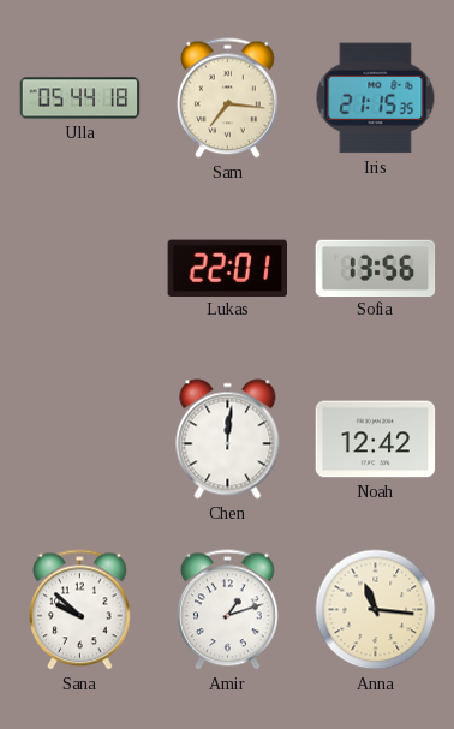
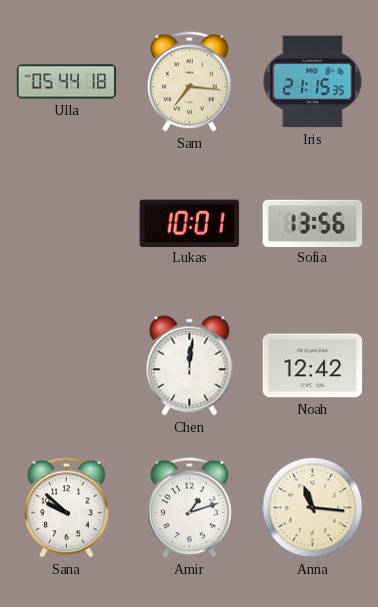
Lukas: 22:01 -> 10:01 (190, 223)
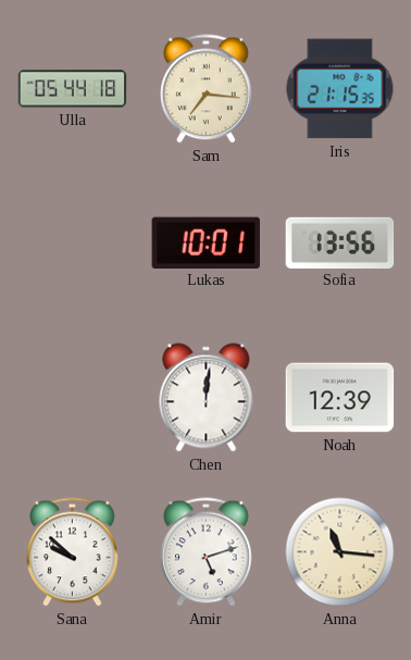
Noah: 12:42 -> 12:39 (340, 398)
Amir: 1:12 -> 5:12 (207, 552)
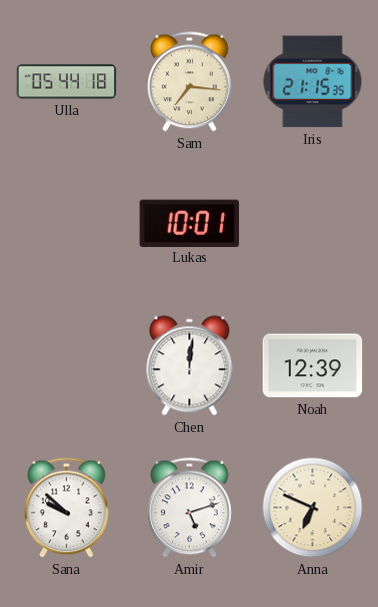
Sofia: 13:56 -> none (340, 242)
Anna: 11:16 -> 6:49 (313, 508)
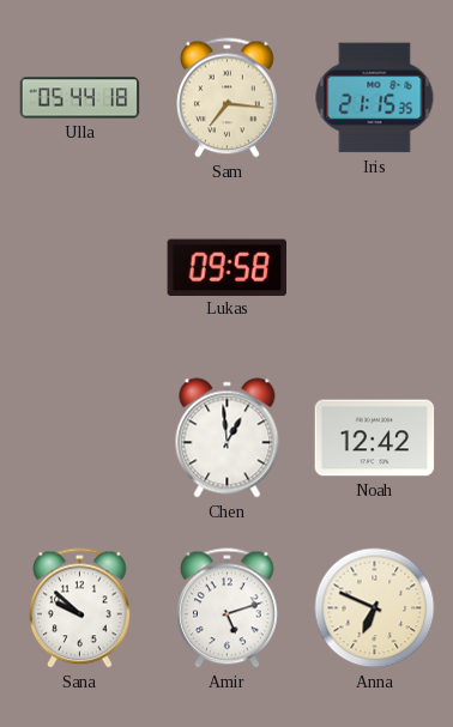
Lukas: 10:01 -> 09:58 (228, 267)
Chen: 12:01 -> 12:59 (228, 438)
Noah: 12:39 -> 12:42 (375, 438)
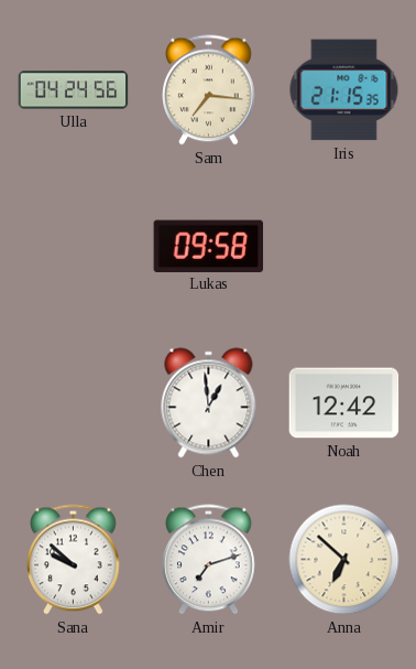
Ulla: 05:44 -> 04:24 (74, 90)
Amir: 5:12 -> 7:12 (209, 560)
Anna: 6:49 -> 6:52 (344, 560)
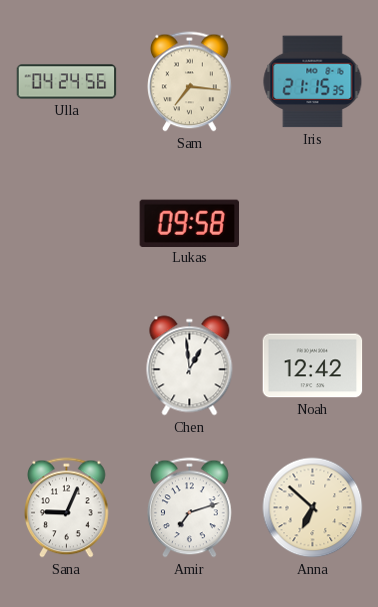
Sana: 9:52 -> 9:04 (67, 508)
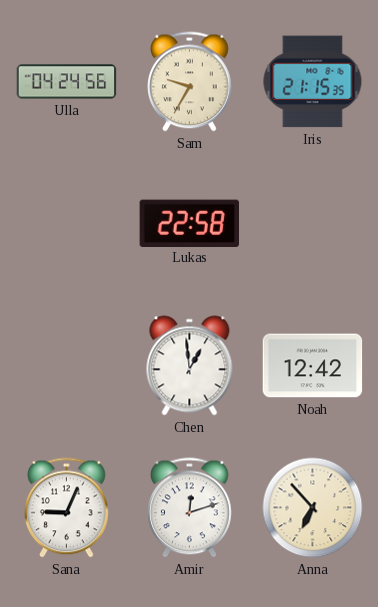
Sam: 7:16 -> 9:35 (190, 82)
Lukas: 09:58 -> 22:58 (190, 223)
Amir: 7:12 -> 12:12 (190, 508)
Anna: 6:52 -> 6:53 (313, 508)
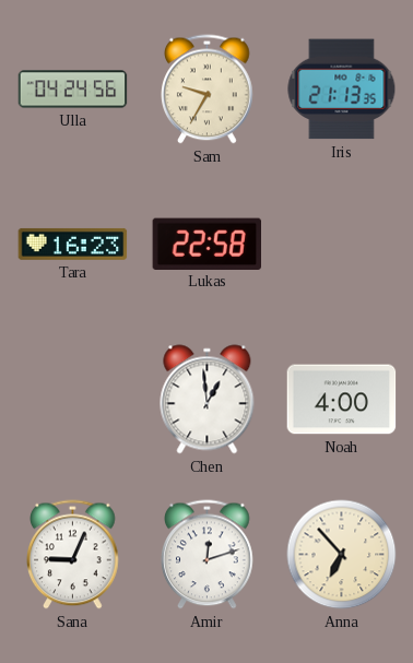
Iris: 21:15 -> 21:13 (342, 90)
Tara: none -> 16:23 (73, 244)
Noah: 12:42 -> 4:00 (342, 400)
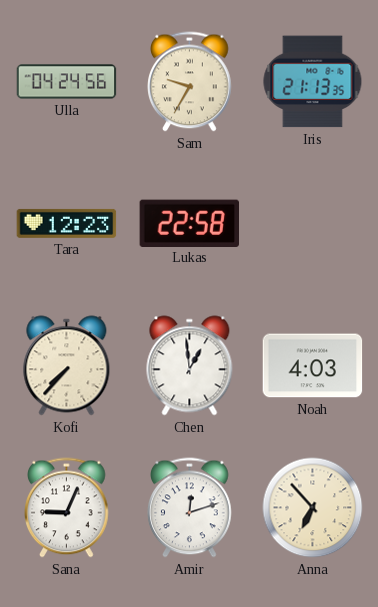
Tara: 16:23 -> 12:23 (67, 223)
Kofi: none -> 7:37 (67, 366)
Noah: 4:00 -> 4:03 (313, 366)
